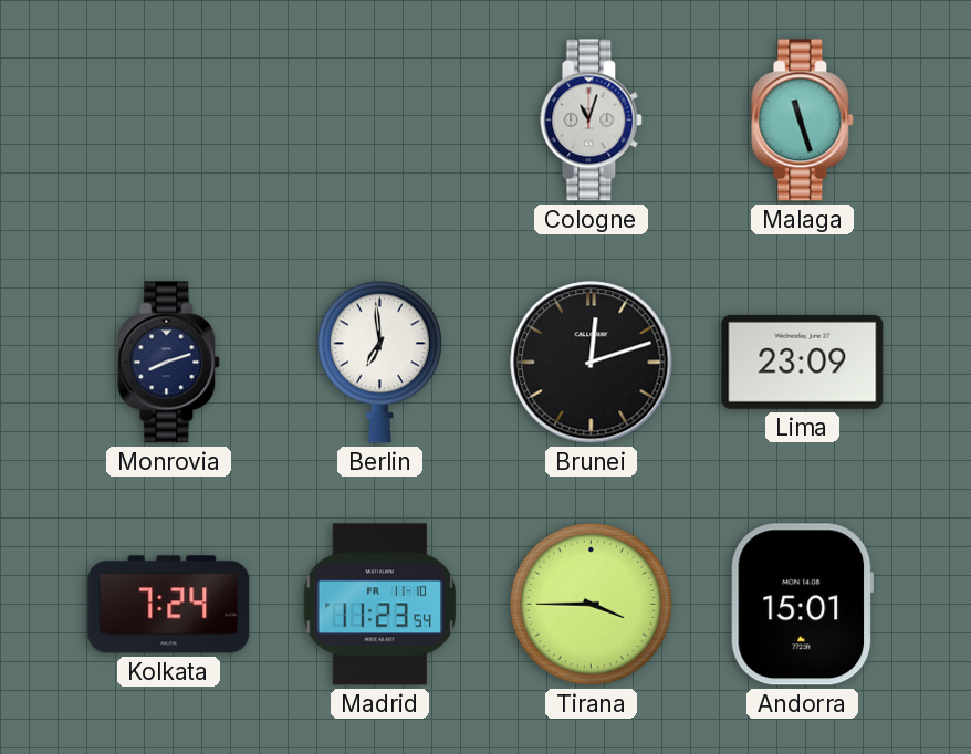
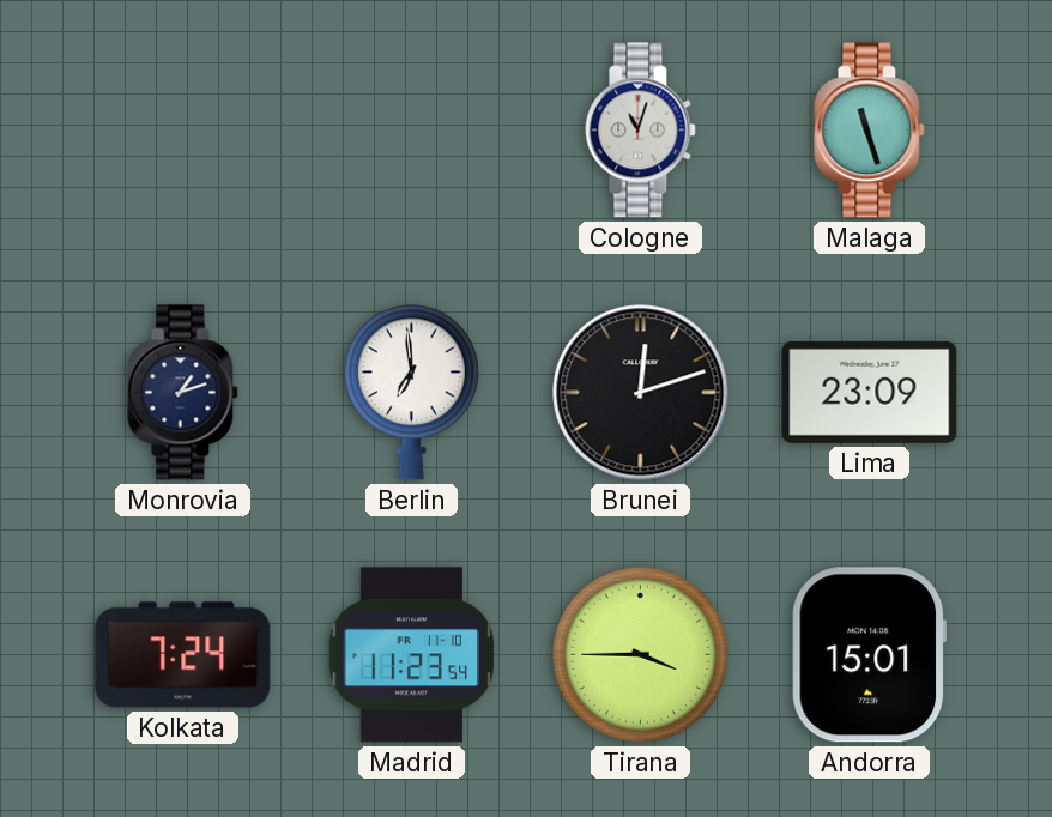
Monrovia: 8:12 -> 1:12 (183, 393)
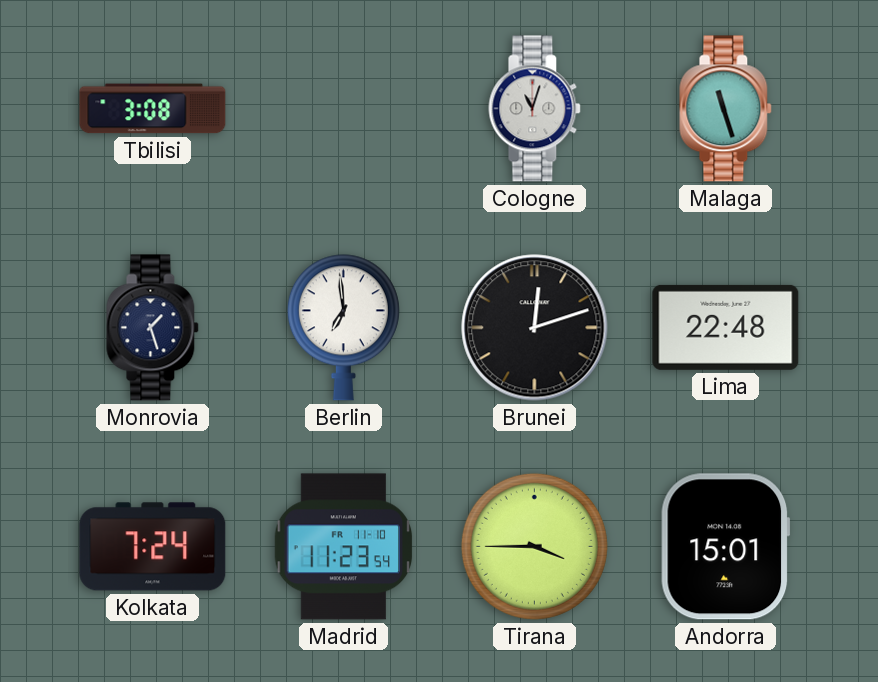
Tbilisi: none -> 3:08 (153, 109)
Monrovia: 1:12 -> 1:27 (153, 328)
Lima: 23:09 -> 22:48 (726, 327)
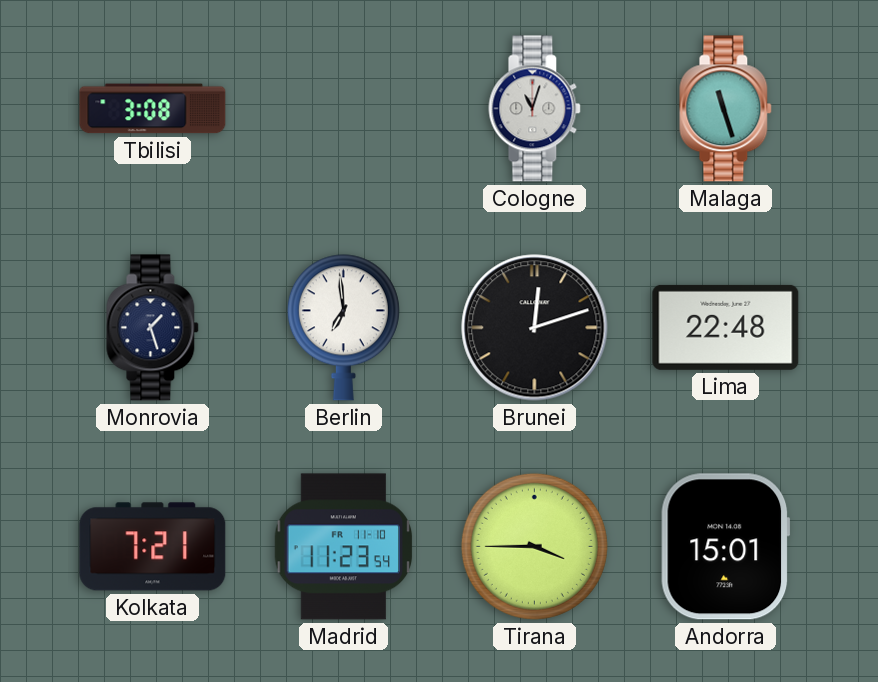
Kolkata: 7:24 -> 7:21 (153, 547)
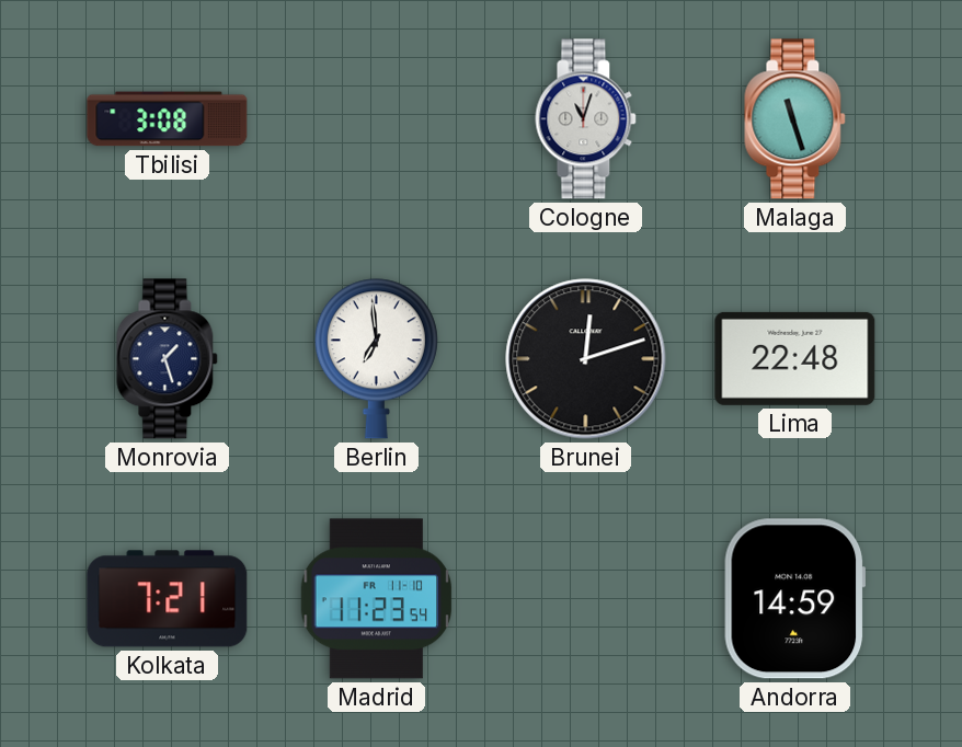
Tirana: 3:45 -> none (534, 546)
Andorra: 15:01 -> 14:59 (795, 599)
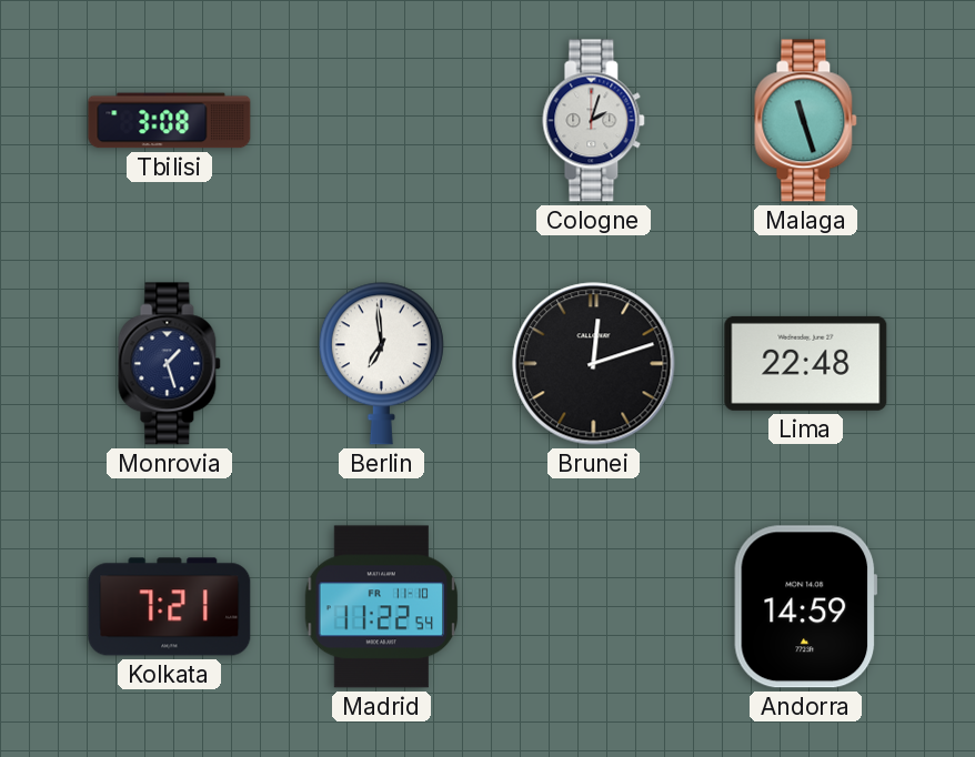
Cologne: 11:03 -> 2:03 (594, 121)
Madrid: 11:23 -> 11:22 (382, 607)
